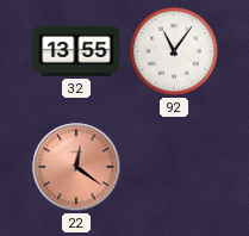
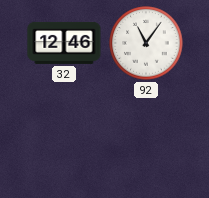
32: 13:55 -> 12:46 (64, 43)
22: 12:21 -> none (76, 167)
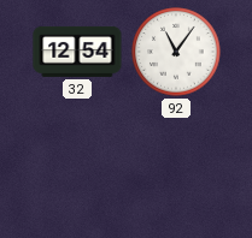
32: 12:46 -> 12:54 (77, 52)
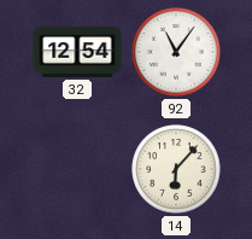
14: none -> 6:07 (176, 169)
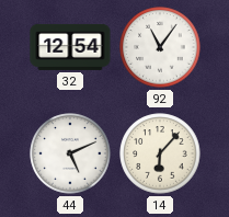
44: none -> 5:11 (70, 153)
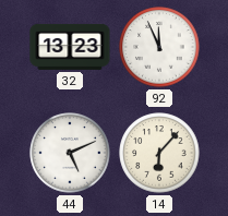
32: 12:54 -> 13:23 (70, 47)
92: 11:06 -> 11:56 (159, 47)
